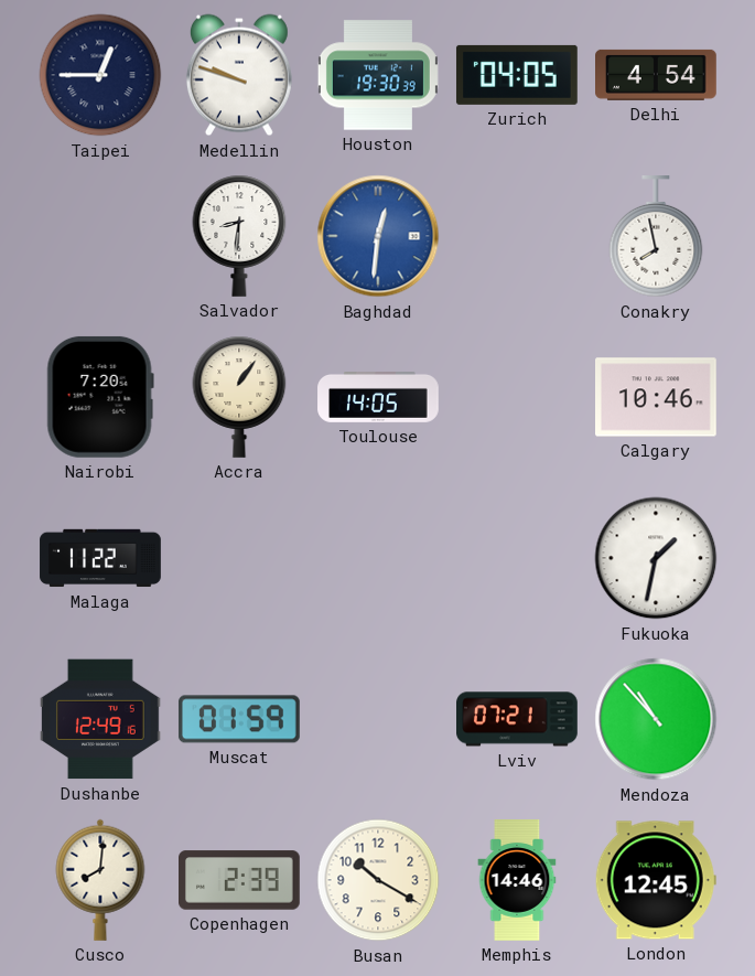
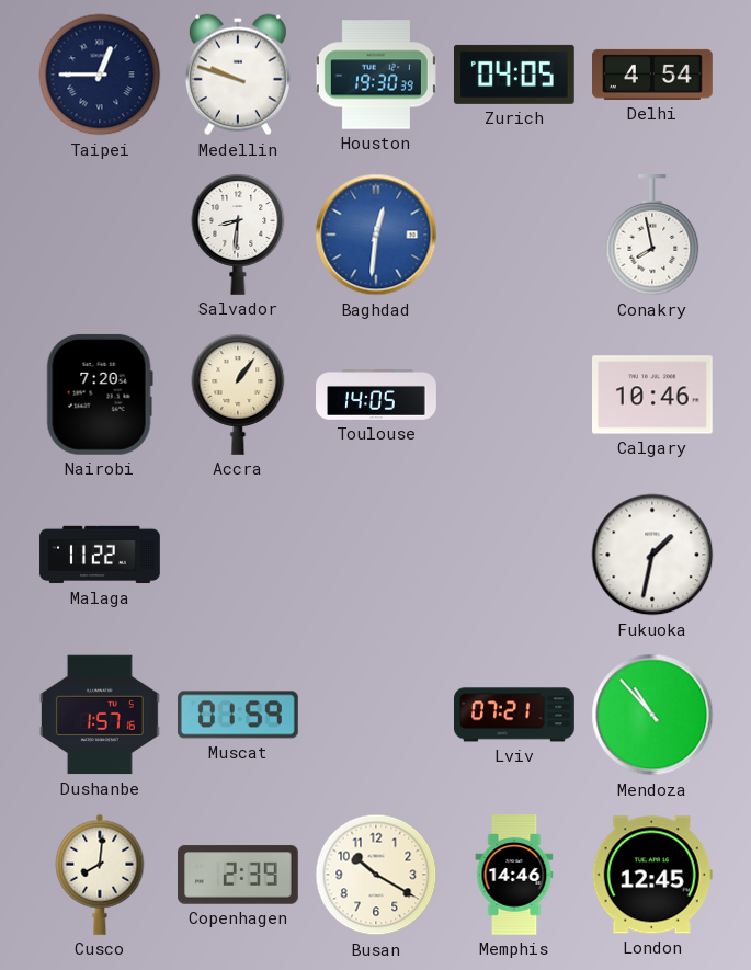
Dushanbe: 12:49 -> 1:57 (101, 715)
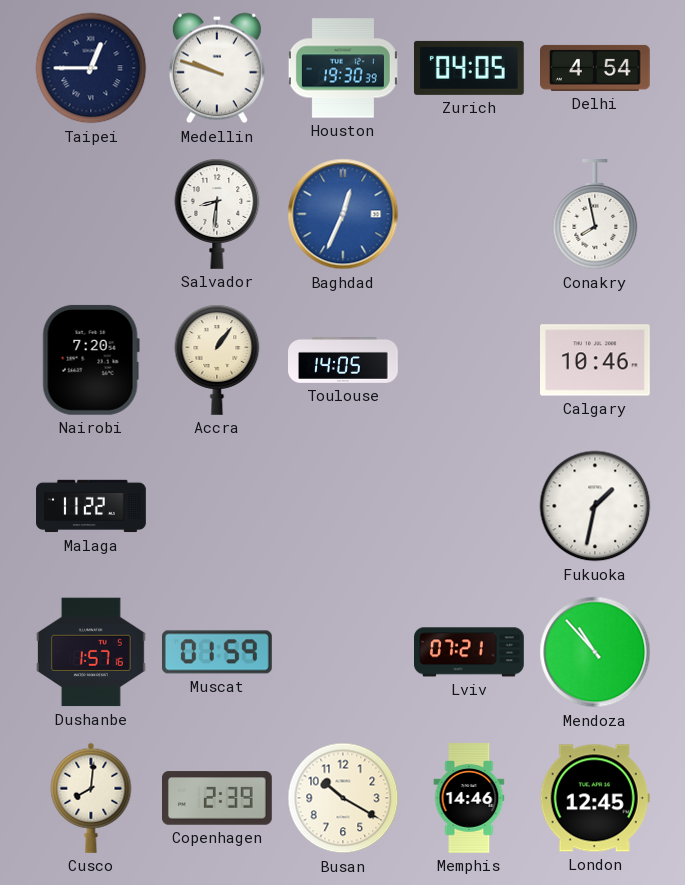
Baghdad: 12:31 -> 12:34 (343, 214)
